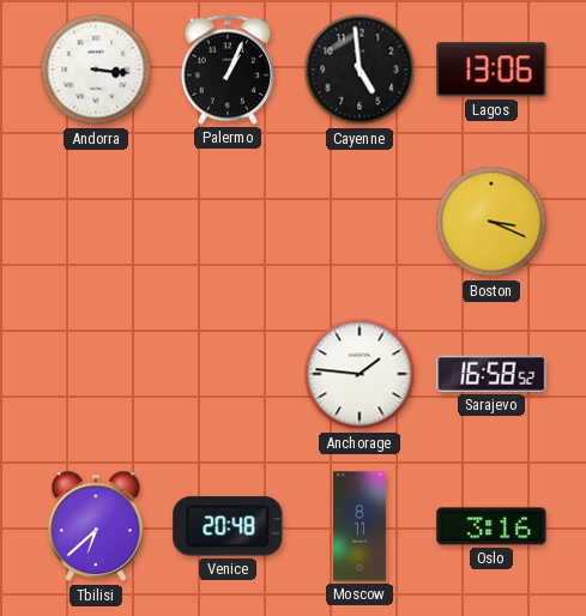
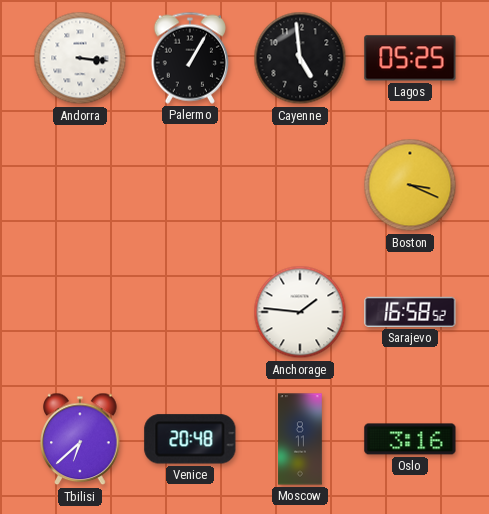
Palermo: 1:04 -> 1:05 (190, 58)
Lagos: 13:06 -> 05:25 (410, 58)
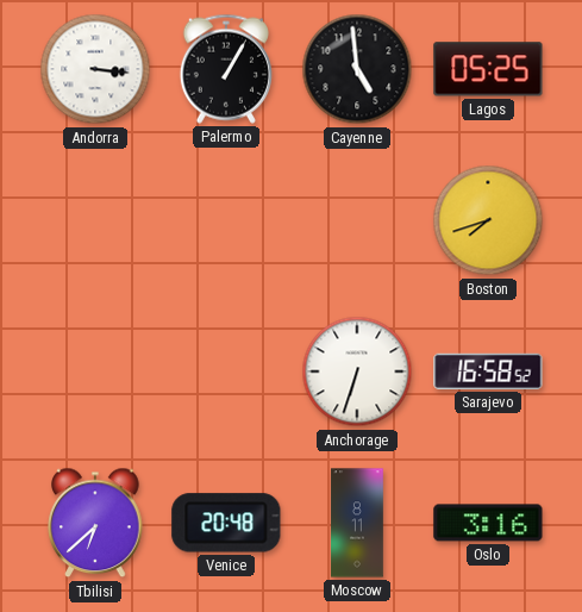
Boston: 3:19 -> 7:42 (488, 220)
Anchorage: 1:46 -> 6:33 (357, 371)
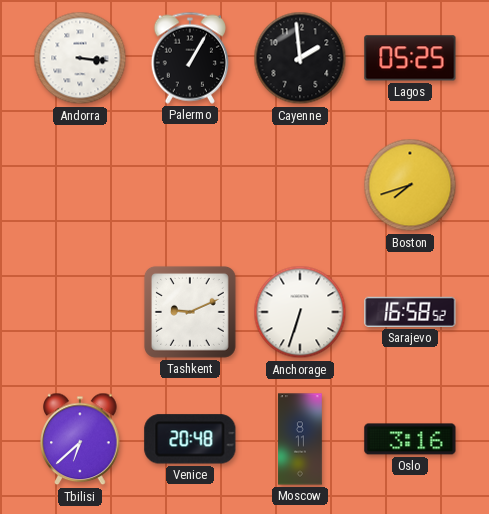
Cayenne: 4:59 -> 1:59 (300, 58)
Tashkent: none -> 9:11 (190, 312)
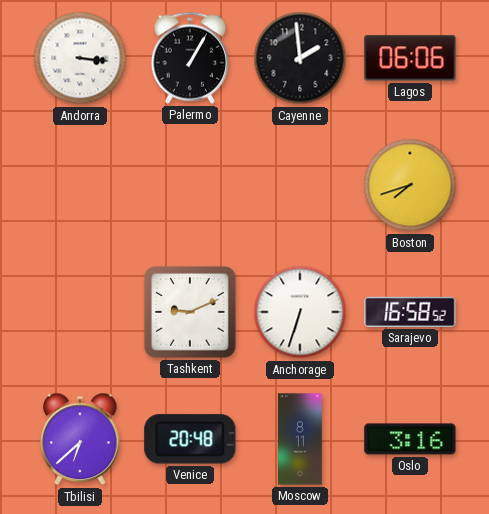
Lagos: 05:25 -> 06:06 (410, 58)
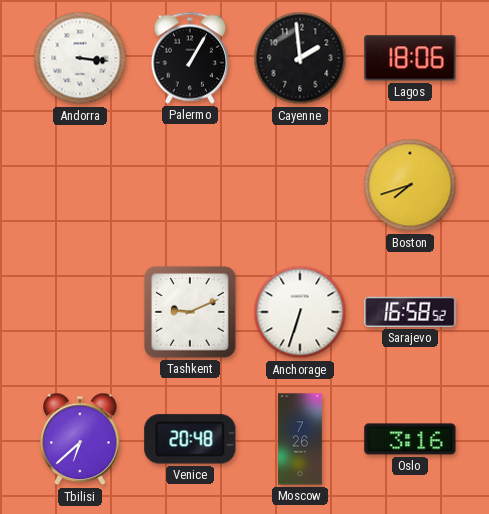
Lagos: 06:06 -> 18:06 (410, 58)
Moscow: 8:11 -> 7:26 (300, 439)
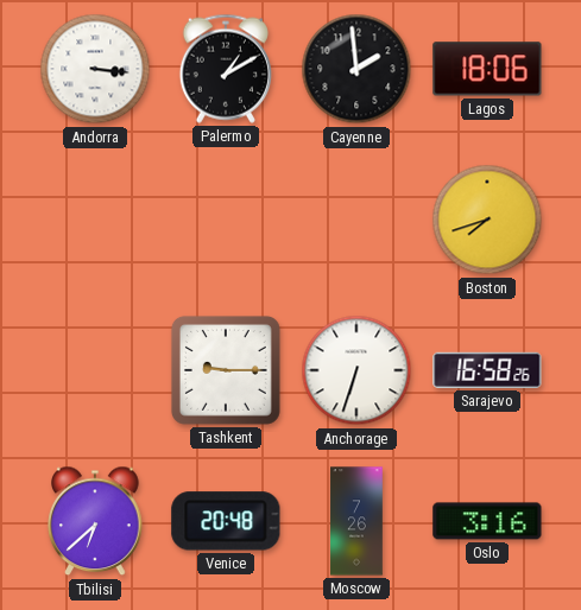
Palermo: 1:05 -> 1:10 (226, 69)
Tashkent: 9:11 -> 9:15 (226, 370)
Sarajevo: 16:58:52 -> 16:58:26 (487, 370)
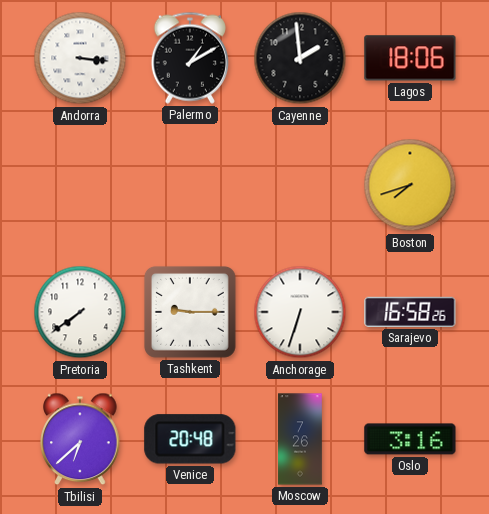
Pretoria: none -> 7:39 (80, 312)
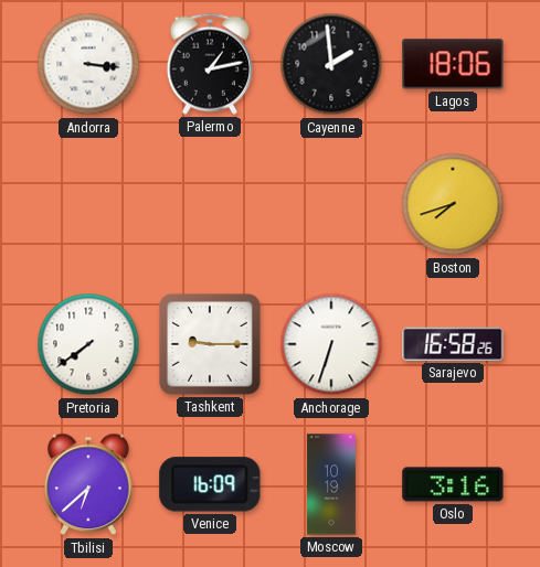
Palermo: 1:10 -> 1:13 (210, 64)
Venice: 20:48 -> 16:09 (210, 484)
Moscow: 7:26 -> 10:19 (331, 484)
